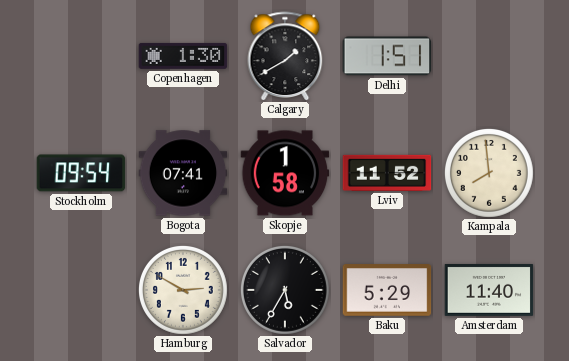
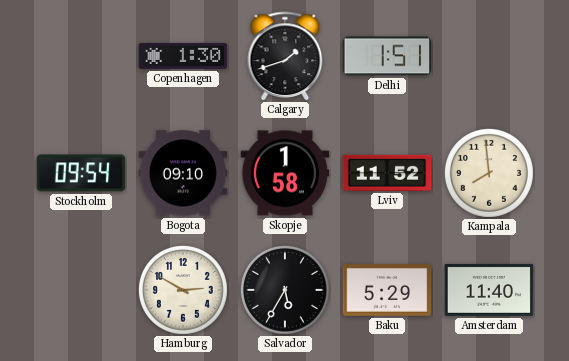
Calgary: 1:40 -> 1:42 (285, 56)
Bogota: 07:41 -> 09:10 (183, 173)
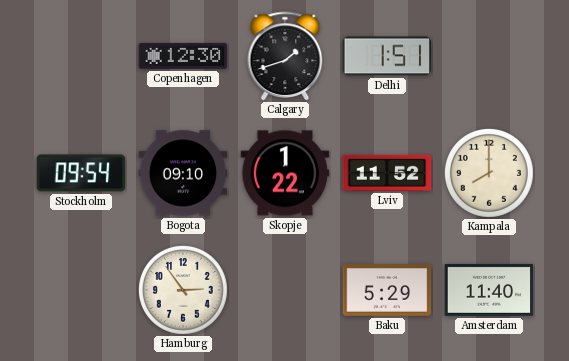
Copenhagen: 1:30 -> 12:30 (183, 56)
Skopje: 1:58 -> 1:22 (285, 173)
Kampala: 7:59 -> 8:00 (489, 173)
Hamburg: 2:50 -> 2:54 (183, 290)
Salvador: 5:35 -> none (285, 290)
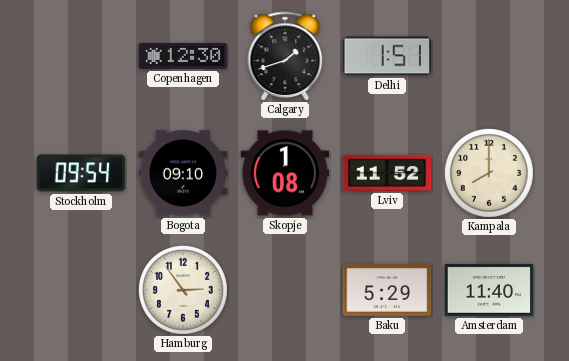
Skopje: 1:22 -> 1:08 (285, 173)
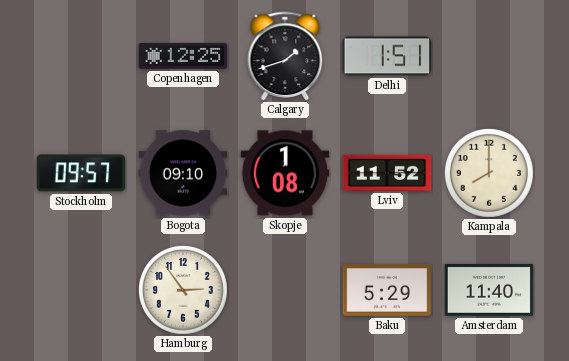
Copenhagen: 12:30 -> 12:25 (183, 56)
Stockholm: 09:54 -> 09:57 (81, 173)
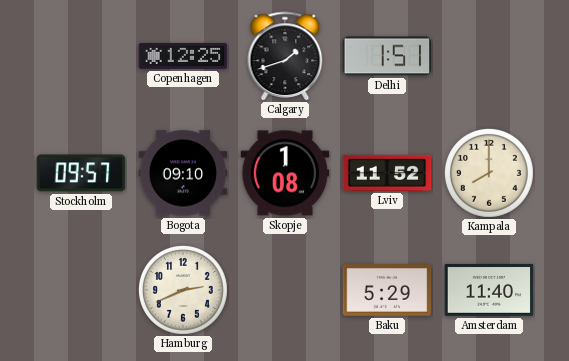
Hamburg: 2:54 -> 2:41 (183, 290)
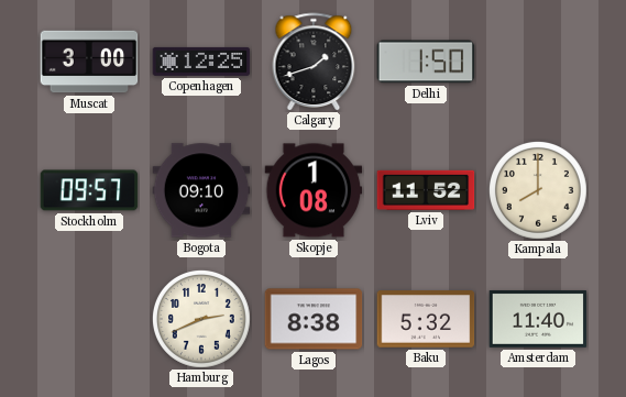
Muscat: none -> 3:00 (89, 62)
Delhi: 1:51 -> 1:50 (426, 62)
Lagos: none -> 8:38 (314, 319)
Baku: 5:29 -> 5:32 (426, 319)
